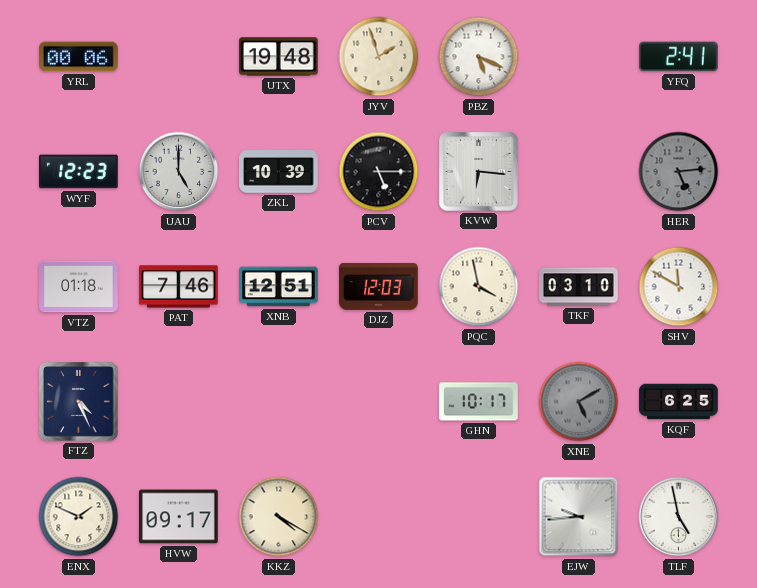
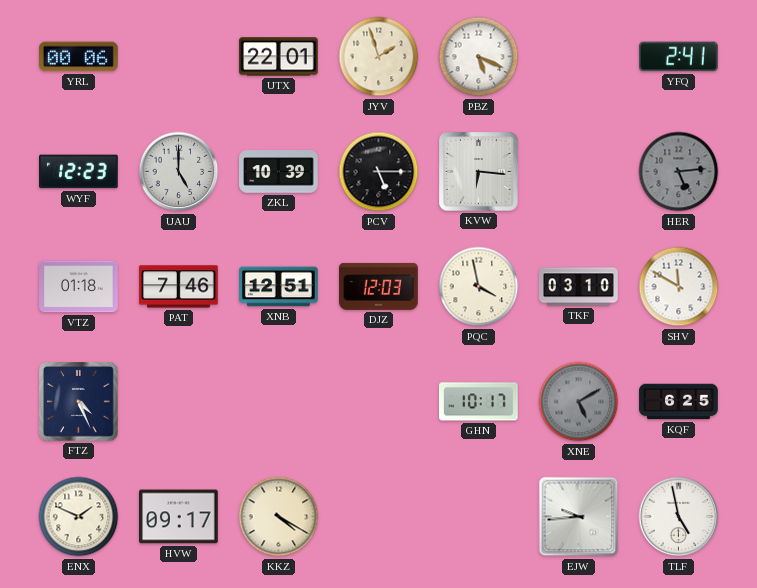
UTX: 19:48 -> 22:01 (279, 57)
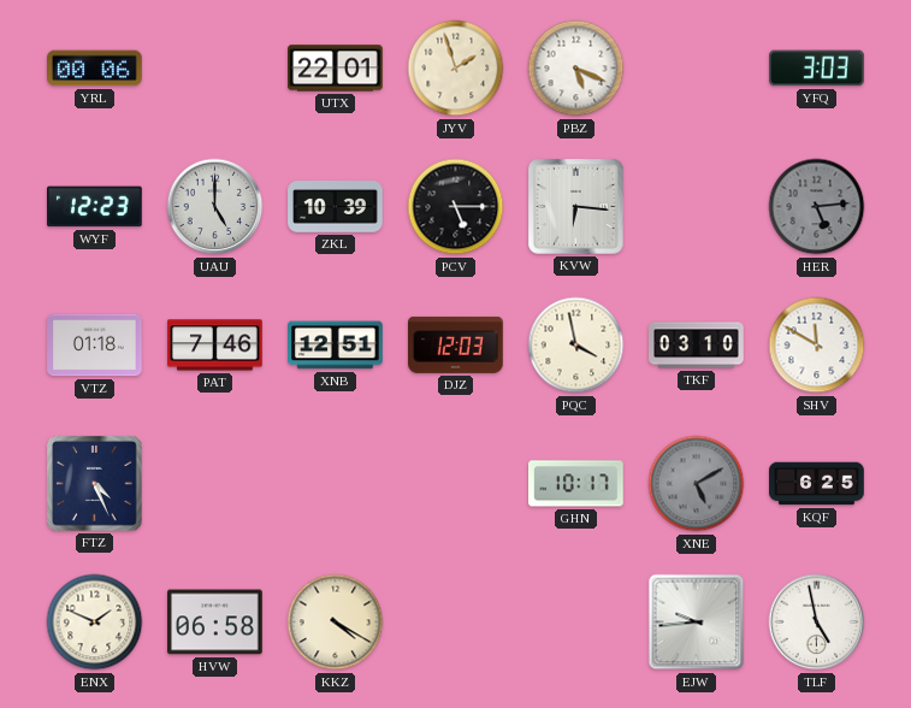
YFQ: 2:41 -> 3:03 (817, 69)
HVW: 09:17 -> 06:58 (215, 623)
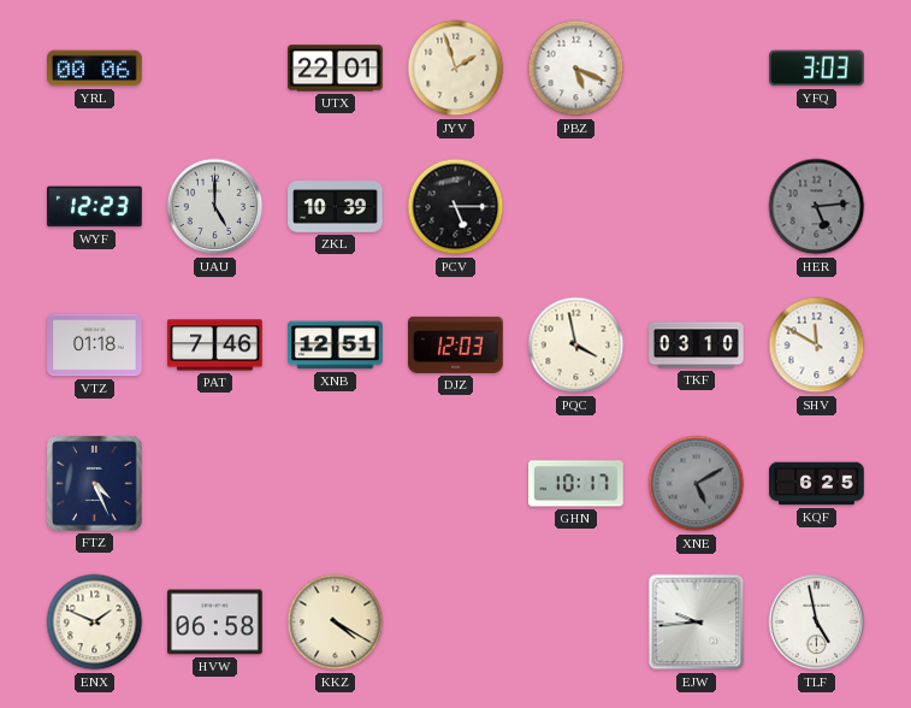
KVW: 6:16 -> none (576, 207)
